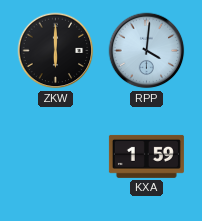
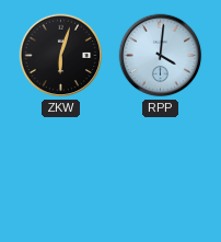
ZKW: 6:00 -> 6:03 (61, 56)
KXA: 1:59 -> none (146, 156)
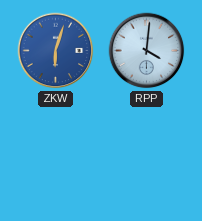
ZKW dial: black -> blue (56, 51)
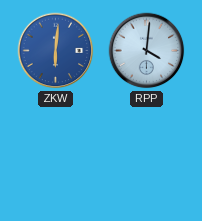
ZKW: 6:03 -> 6:01 (56, 51)
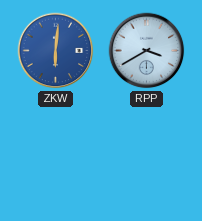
RPP: 4:01 -> 3:40 (147, 51)
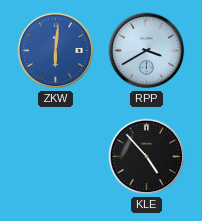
KLE: none -> 4:53 (147, 157)
